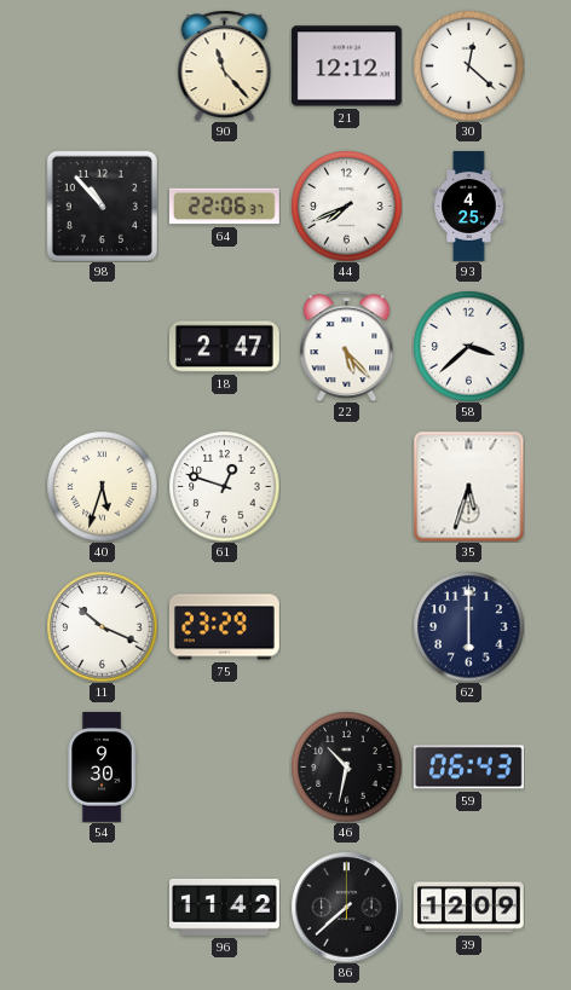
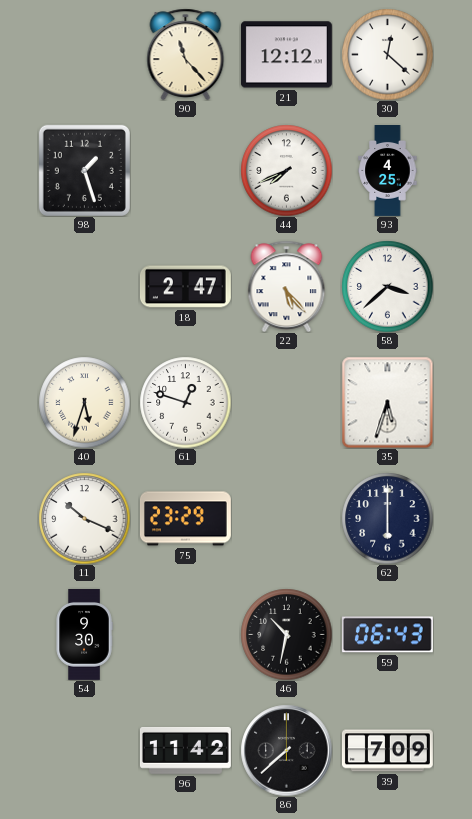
98: 10:53 -> 1:27 (84, 170)
64: 22:06 -> none (224, 207)
39: 12:09 -> 7:09 (387, 751)
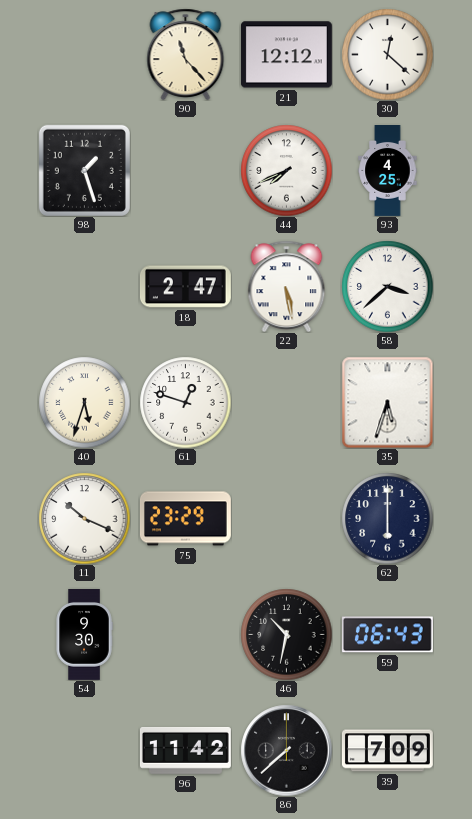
22: 5:23 -> 5:28 (287, 286)
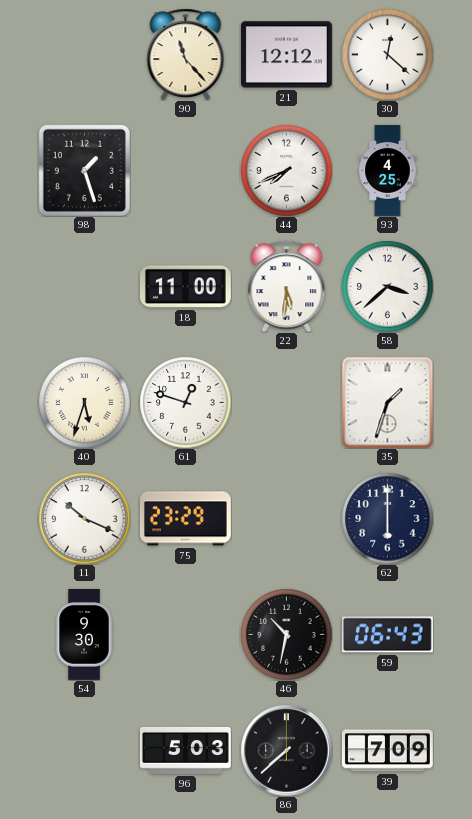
18: 2:47 -> 11:00 (185, 287)
22: 5:28 -> 5:31 (287, 286)
35: 5:33 -> 1:33 (387, 402)
96: 11:42 -> 5:03 (185, 750)
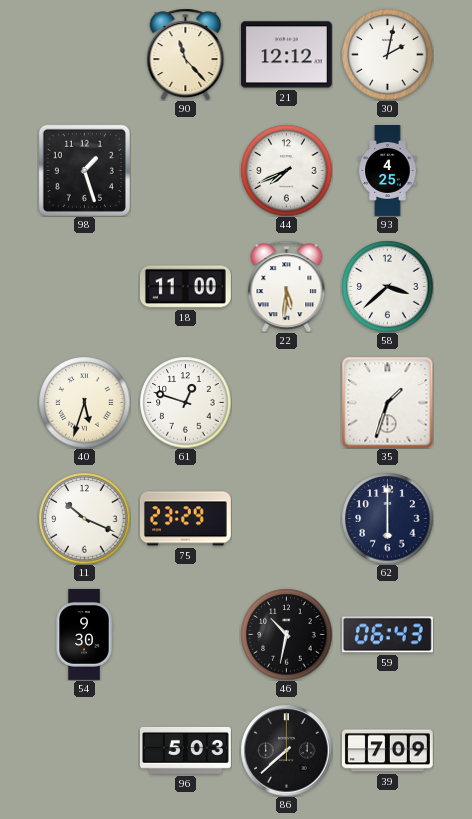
30: 12:22 -> 2:02 (387, 54)
